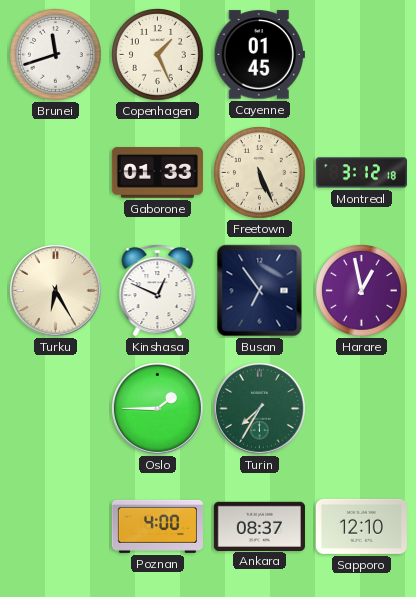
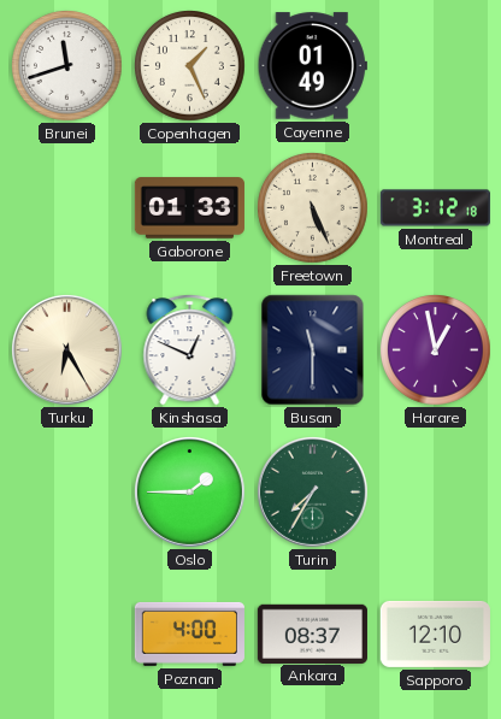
Cayenne: 01:45 -> 01:49 (312, 66)
Busan: 6:54 -> 11:30 (313, 350)
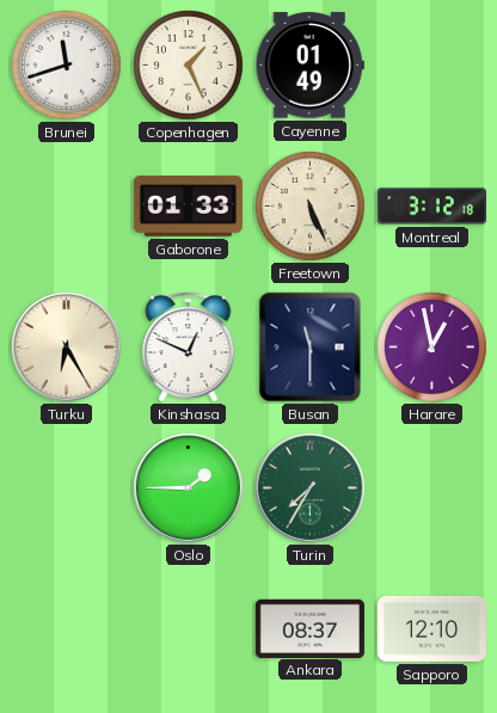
Poznan: 4:00 -> none (189, 633)
